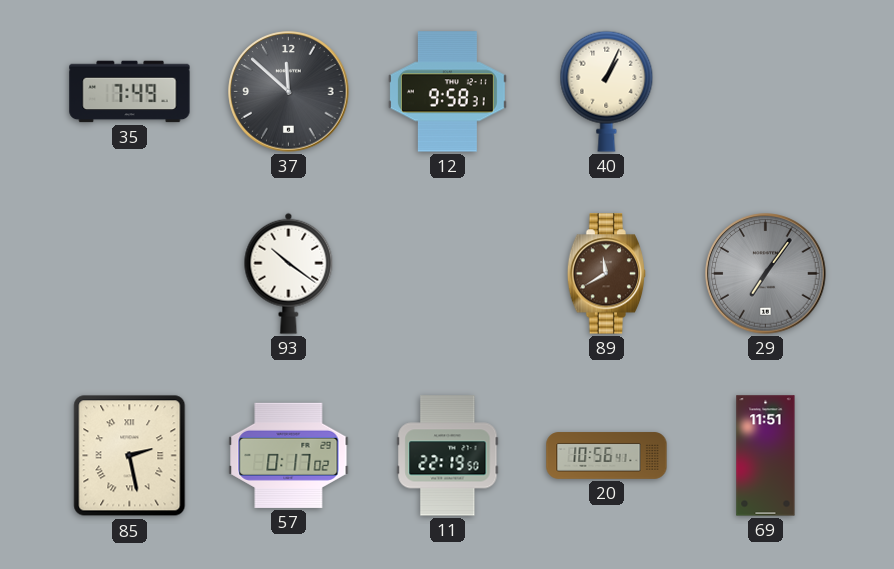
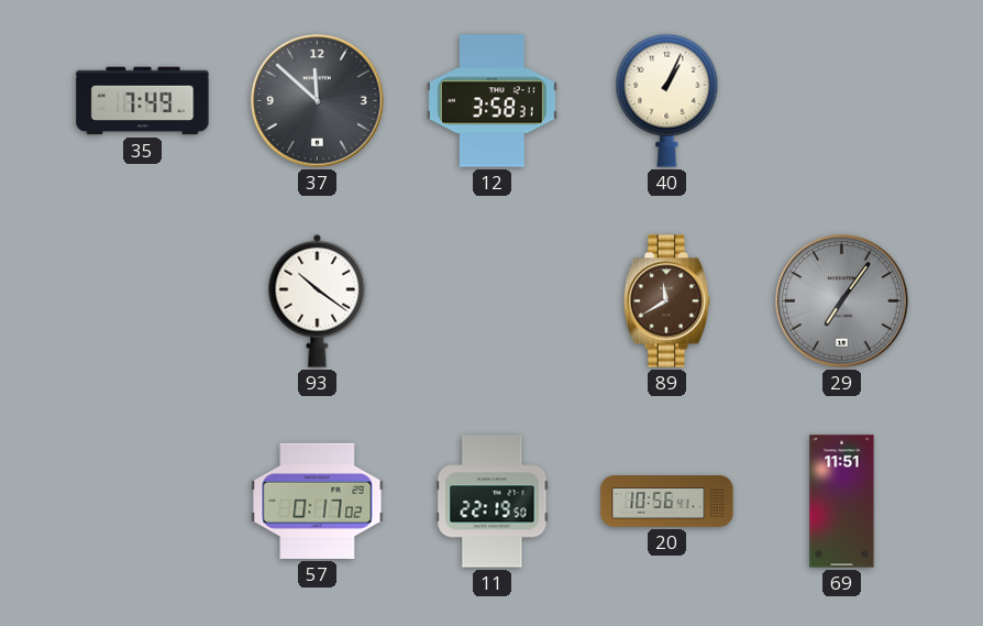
12: 9:58 -> 3:58 (491, 101)
85: 2:28 -> none (130, 456)
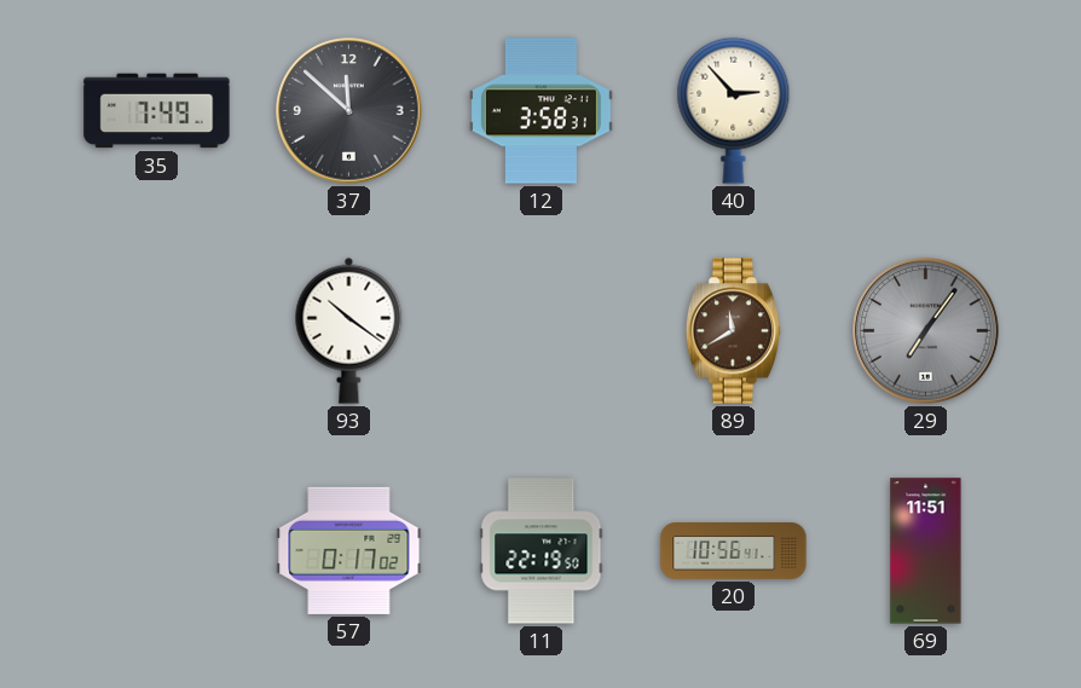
40: 1:04 -> 2:53 (734, 110)
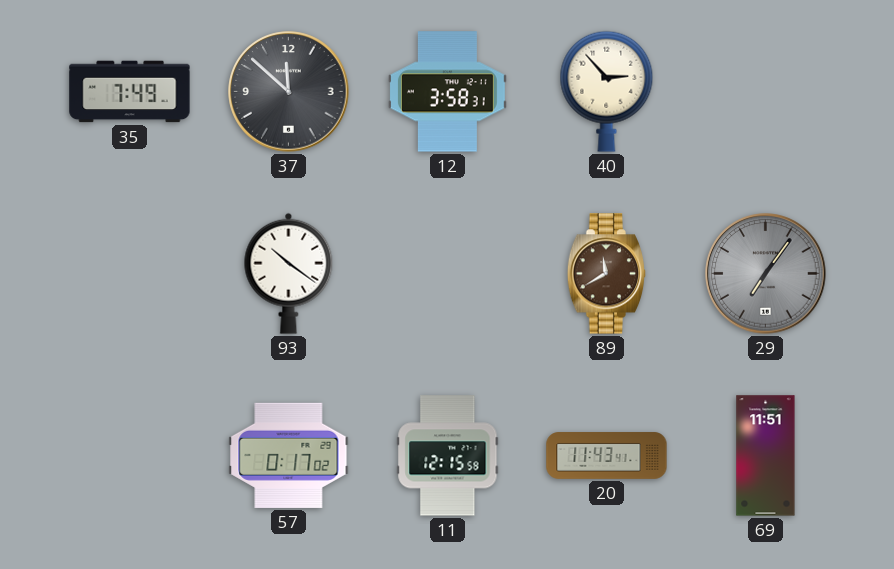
11: 22:19 -> 12:15 (448, 456)
20: 10:56 -> 11:43 (607, 456)
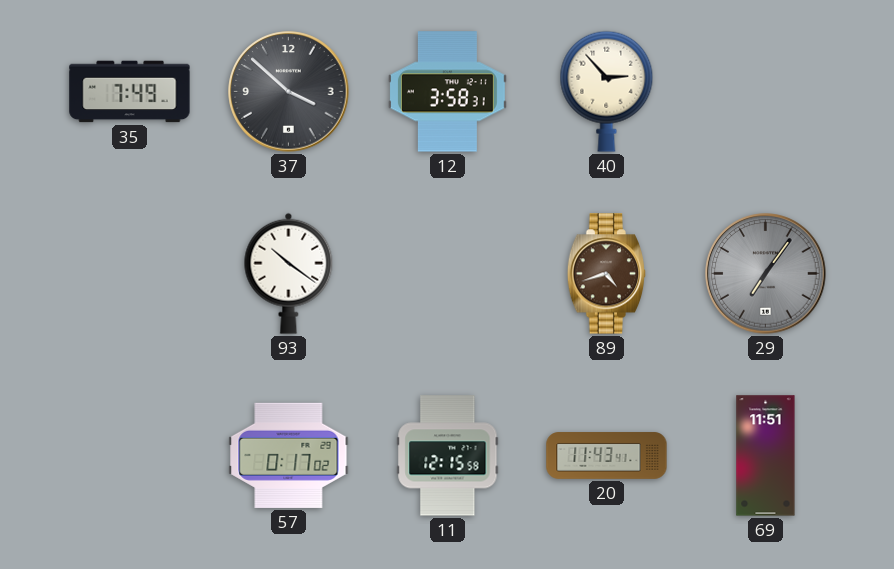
37: 11:52 -> 3:52 (289, 92)
89: 11:40 -> 4:42 (607, 274)
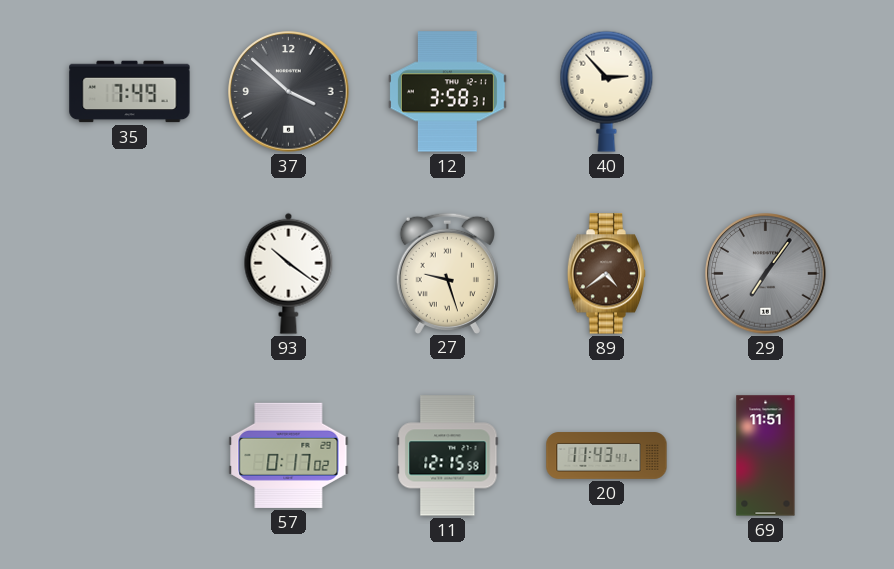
27: none -> 9:27 (447, 273)
89: 4:42 -> 4:39 (607, 274)
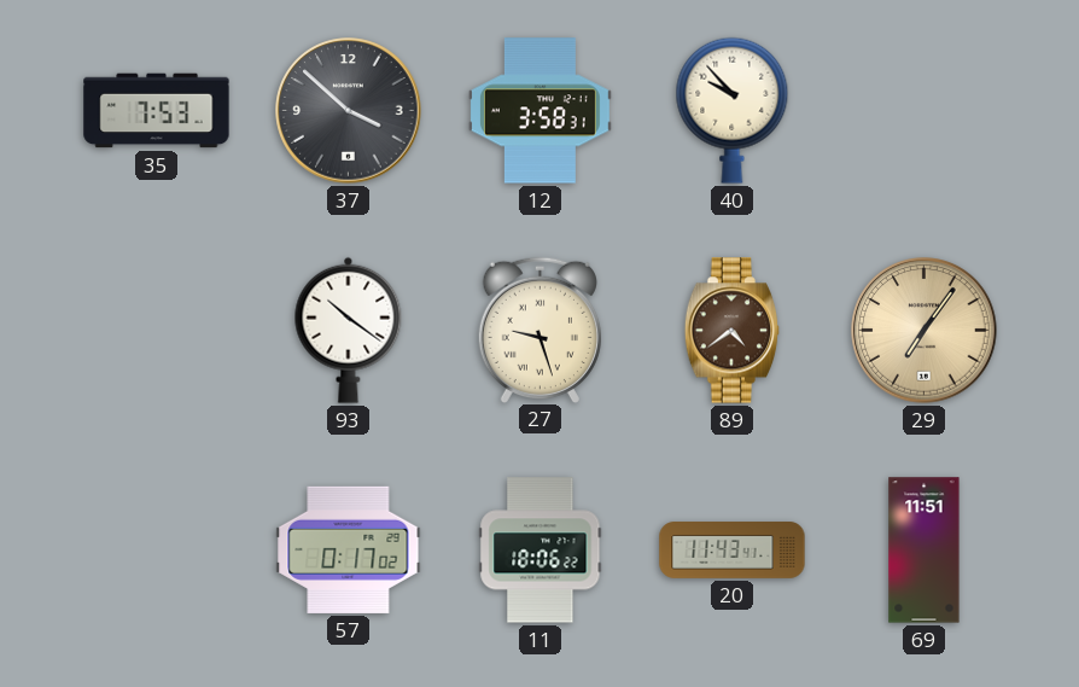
35: 7:49 -> 7:53 (157, 111)
40: 2:53 -> 9:53 (733, 110)
29 dial: grey -> champagne (925, 331)
11: 12:15 -> 18:06 (541, 551)
